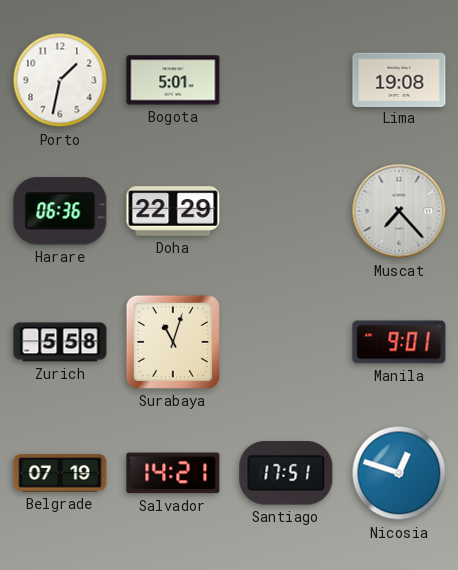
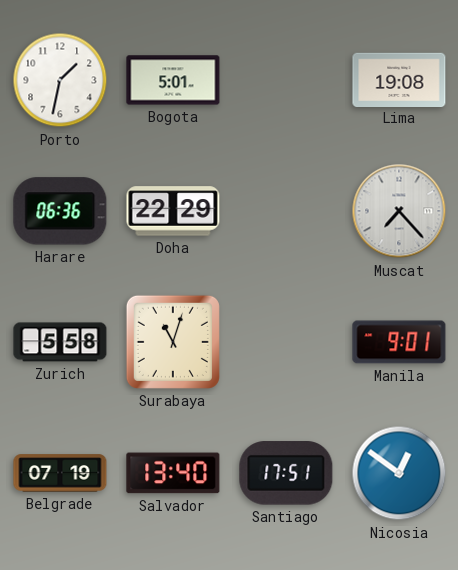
Salvador: 14:21 -> 13:40 (173, 473)
Nicosia: 12:48 -> 12:51 (399, 473)
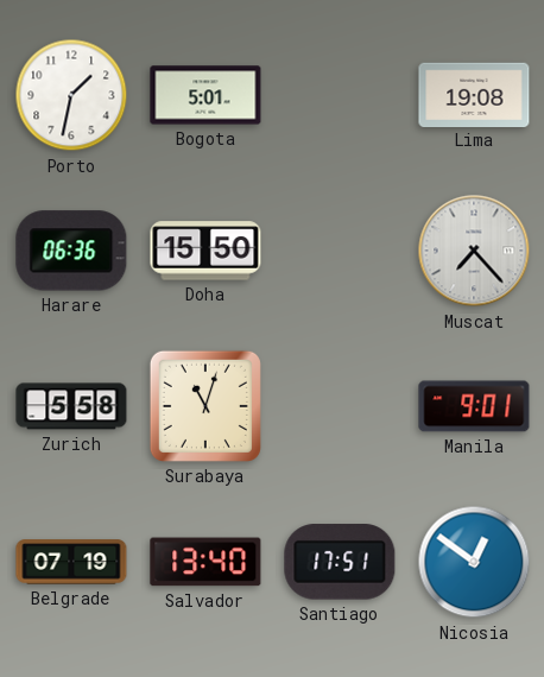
Doha: 22:29 -> 15:50 (205, 251)
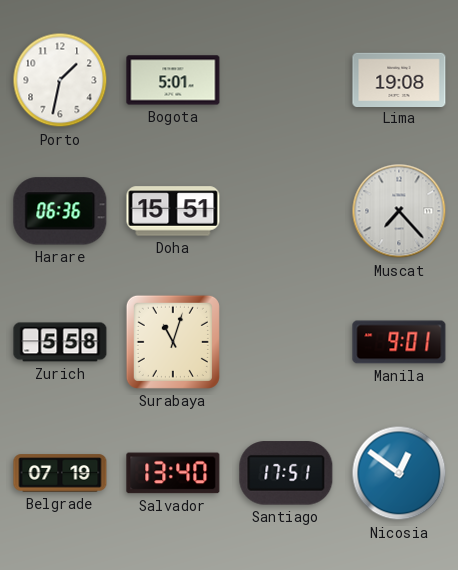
Doha: 15:50 -> 15:51 (173, 211)
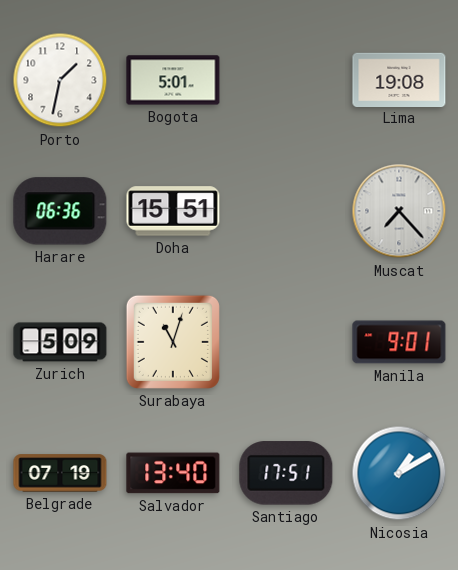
Zurich: 5:58 -> 5:09 (60, 342)
Nicosia: 12:51 -> 1:10 (399, 473)
